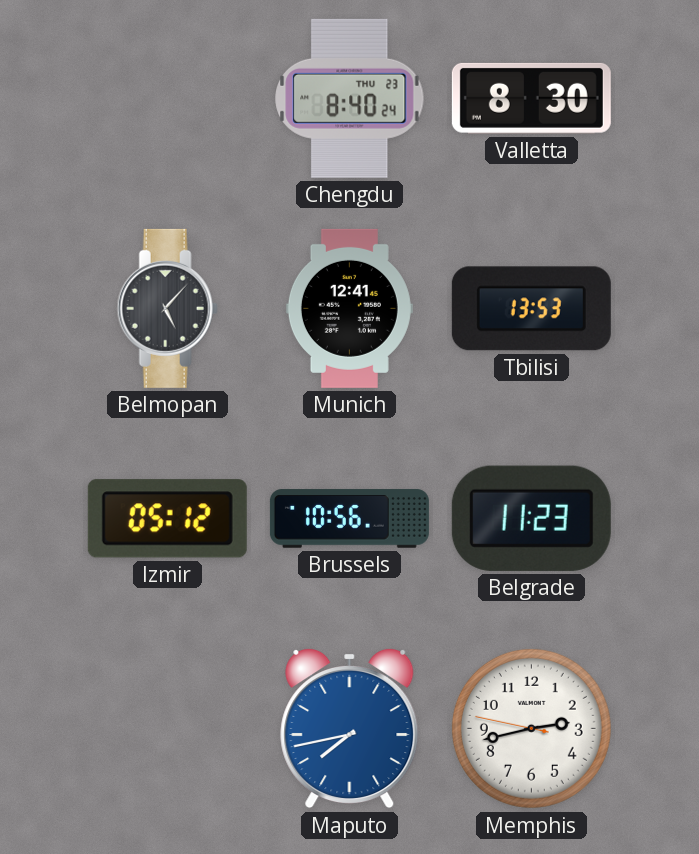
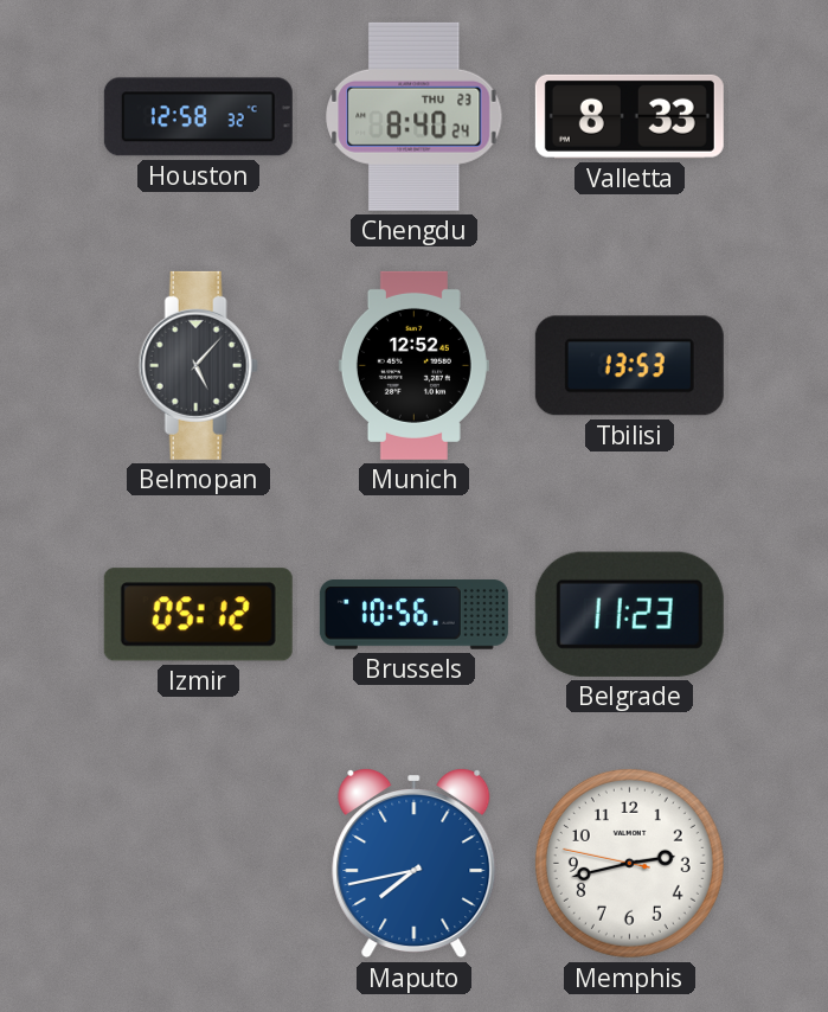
Houston: none -> 12:58 (198, 117)
Valletta: 8:30 -> 8:33 (629, 116)
Munich: 12:41 -> 12:52 (413, 365)
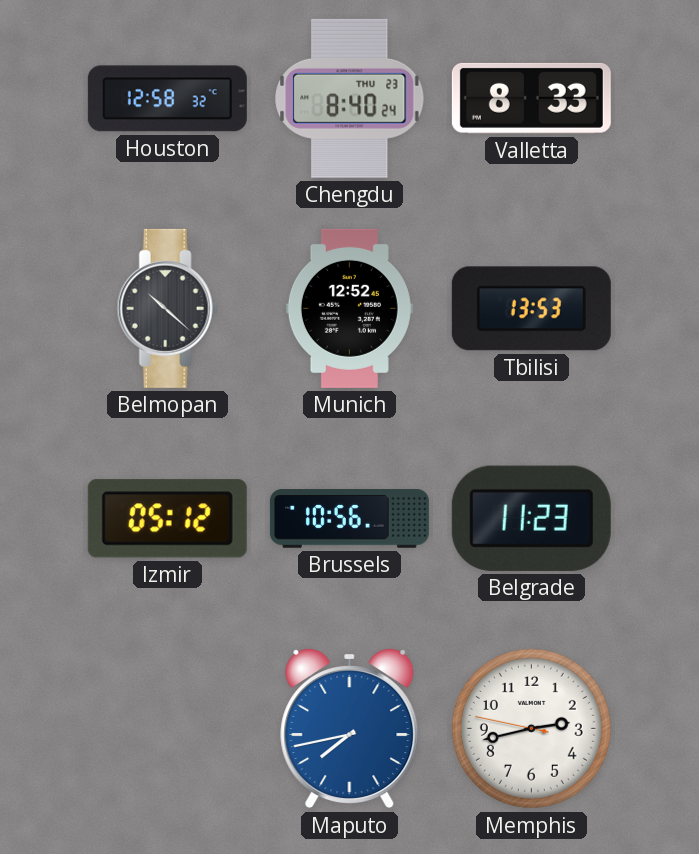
Belmopan: 5:07 -> 10:22 (167, 308)
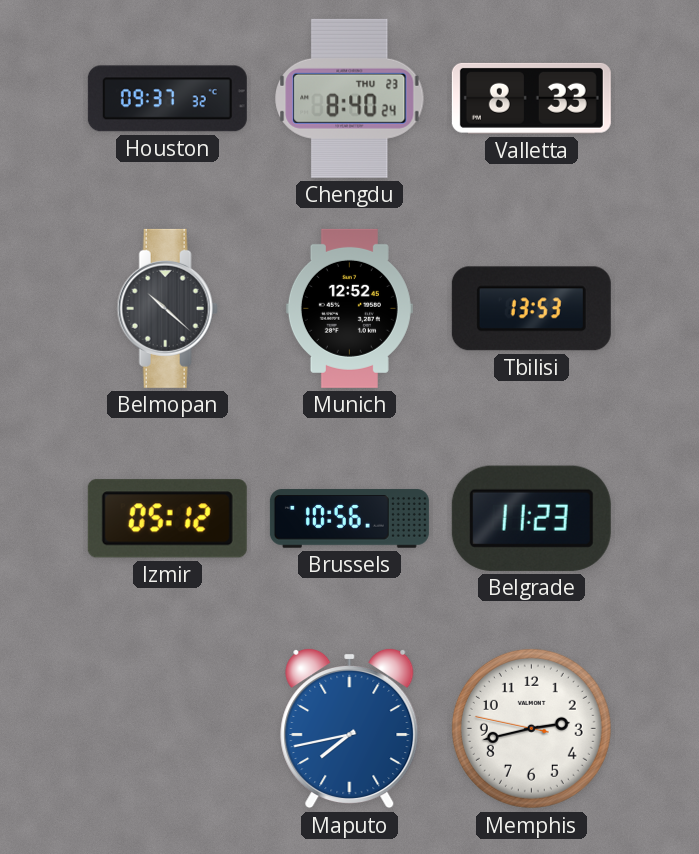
Houston: 12:58 -> 09:37 (167, 99)
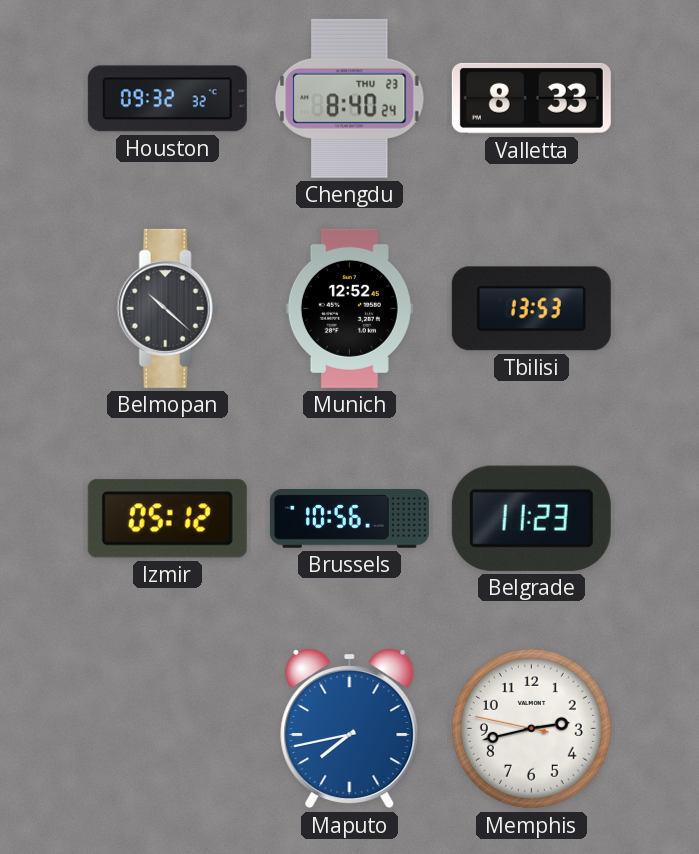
Houston: 09:37 -> 09:32 (167, 99)
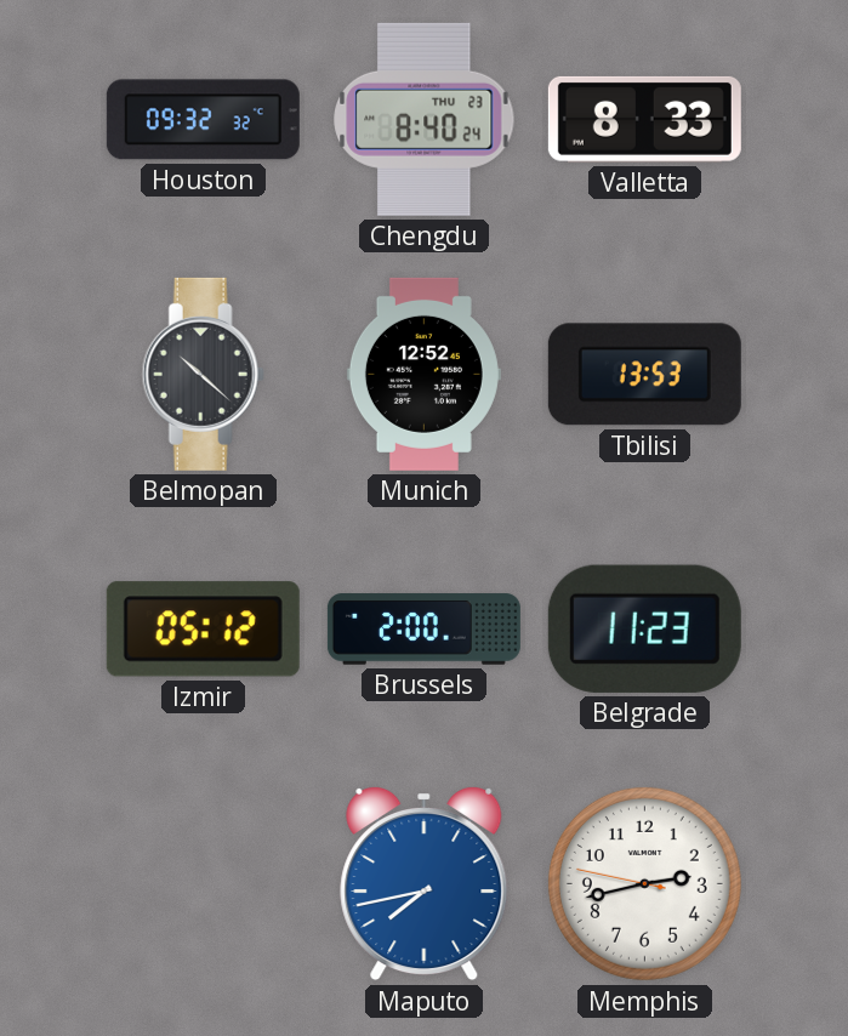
Brussels: 10:56 -> 2:00 (423, 630)
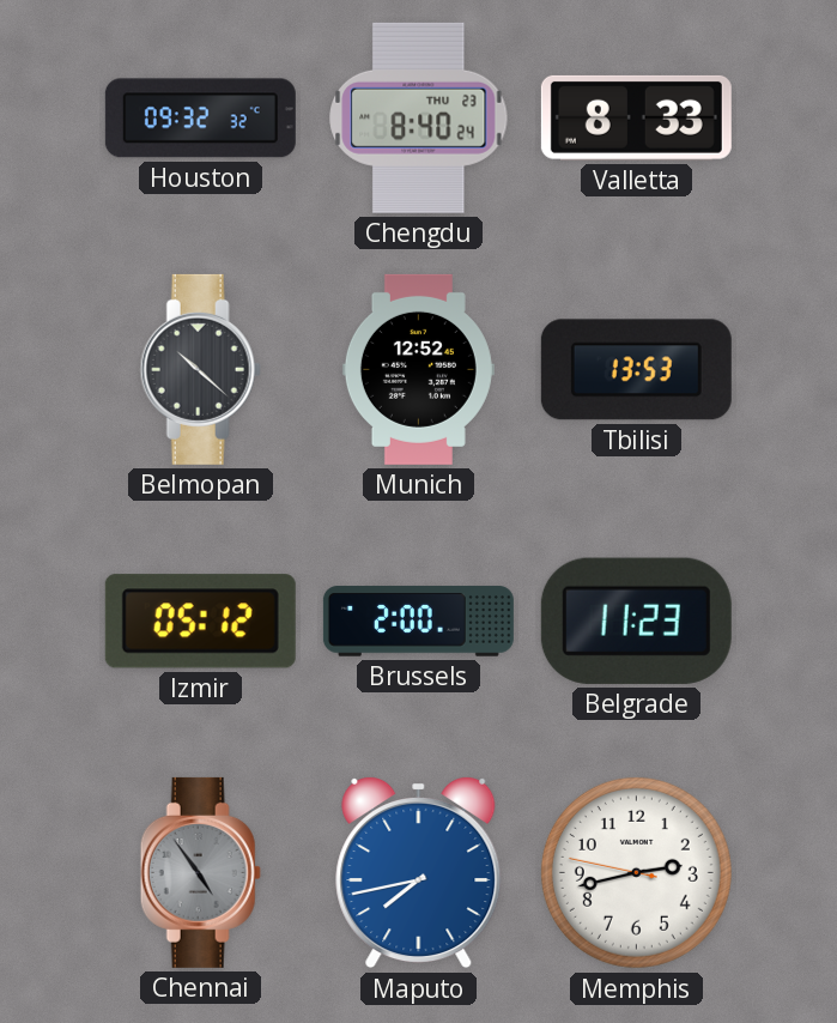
Chennai: none -> 4:54 (200, 872)
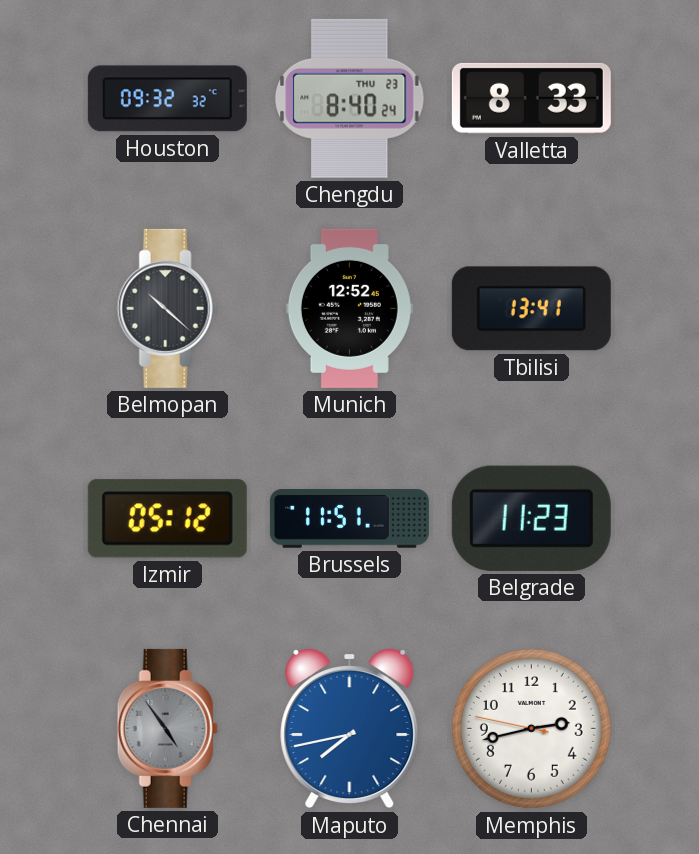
Tbilisi: 13:53 -> 13:41 (531, 309)
Brussels: 2:00 -> 11:51 (349, 519)
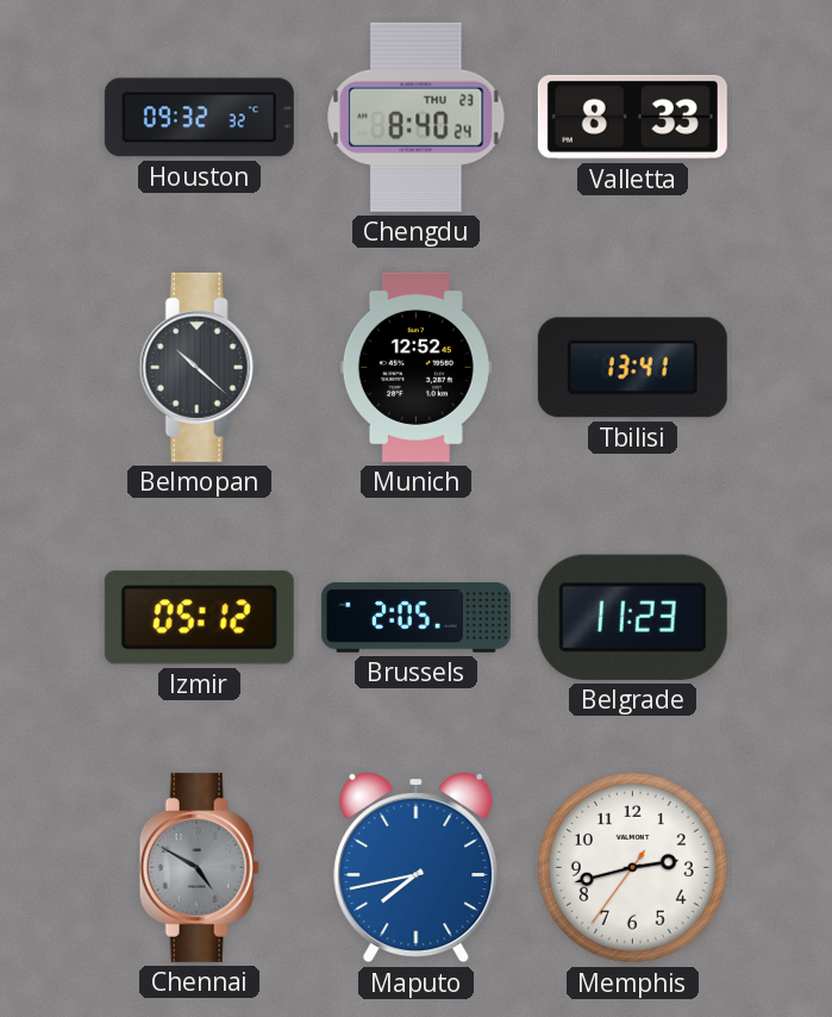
Brussels: 11:51 -> 2:05 (415, 618)
Chennai: 4:54 -> 4:50 (199, 867)
Memphis: 2:42:47 -> 2:42:36 (632, 867)
